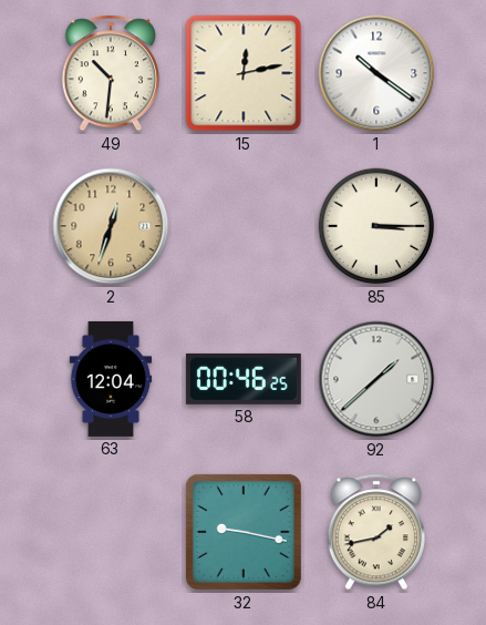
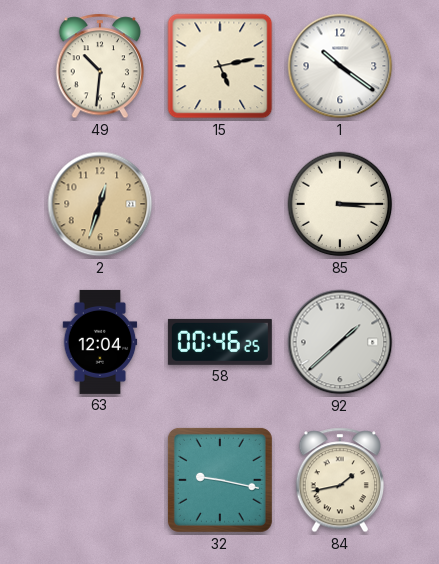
15: 12:13 -> 5:13 (220, 66)
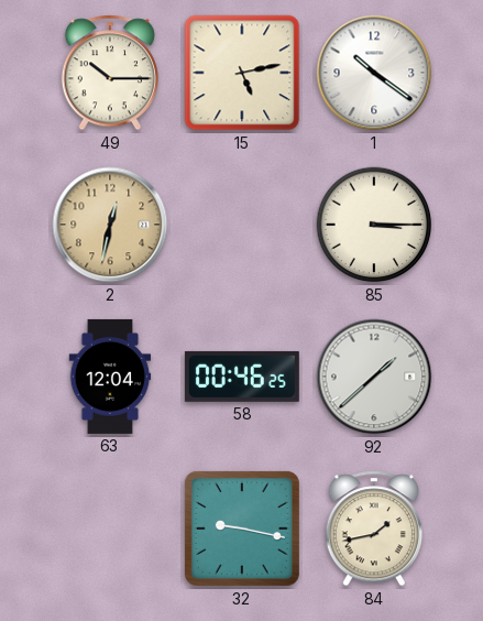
49: 10:31 -> 10:15 (109, 73)
2: 12:33 -> 12:32 (110, 225)
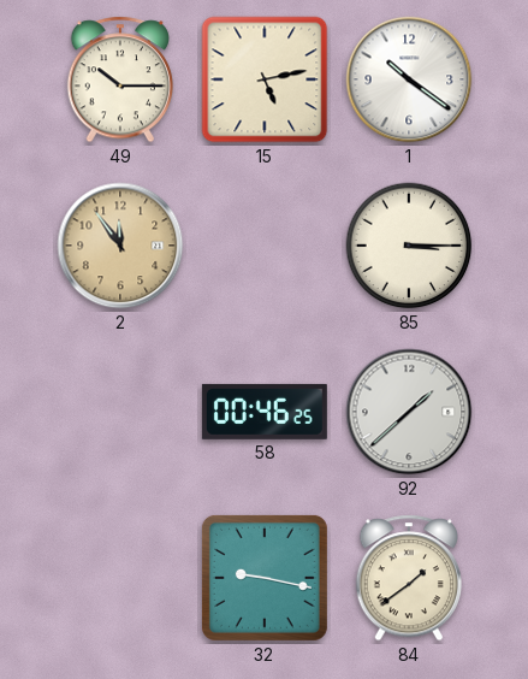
2: 12:32 -> 11:54 (120, 246)
63: 12:04 -> none (110, 377)
84: 1:43 -> 1:39 (408, 578)
